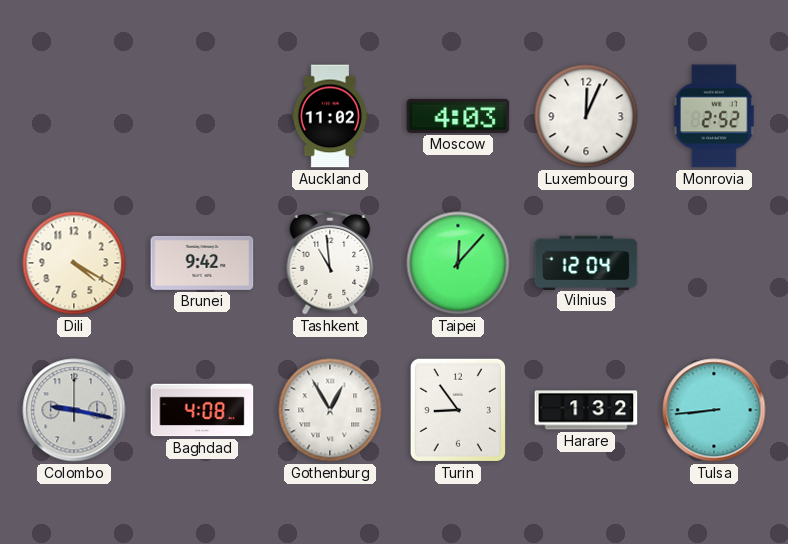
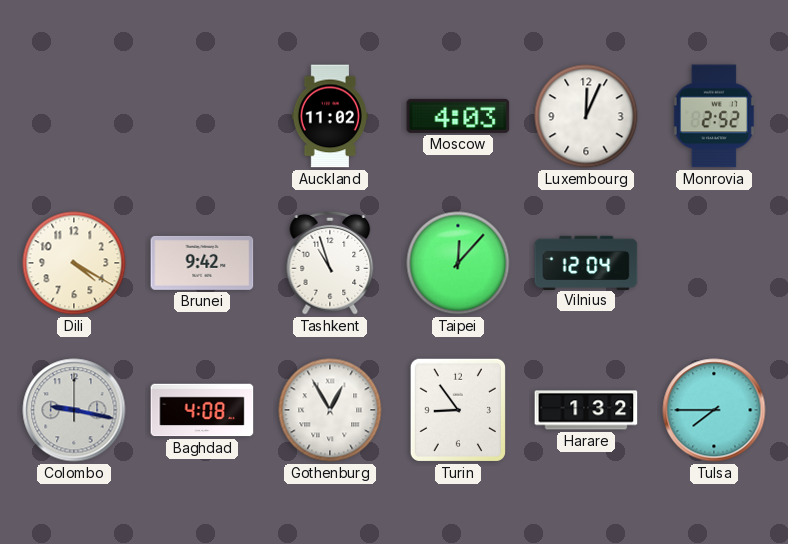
Tashkent: 10:59 -> 10:57 (330, 263)
Tulsa: 8:44 -> 7:45 (714, 410)
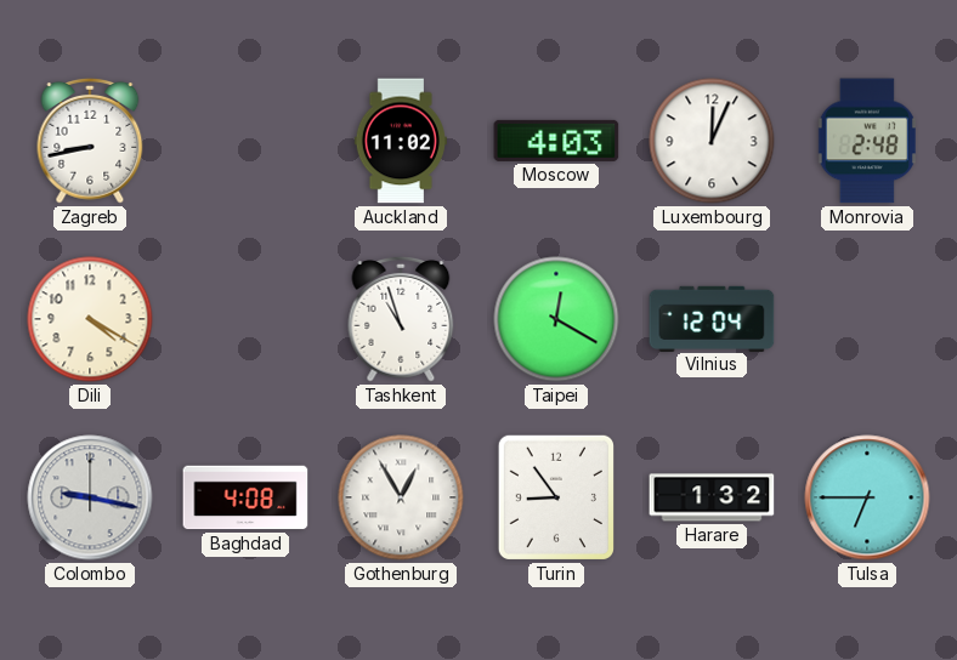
Zagreb: none -> 8:43 (90, 141)
Monrovia: 2:52 -> 2:48 (867, 141)
Brunei: 9:42 -> none (202, 263)
Taipei: 12:07 -> 12:20 (556, 319)
Tulsa: 7:45 -> 6:45 (867, 497)
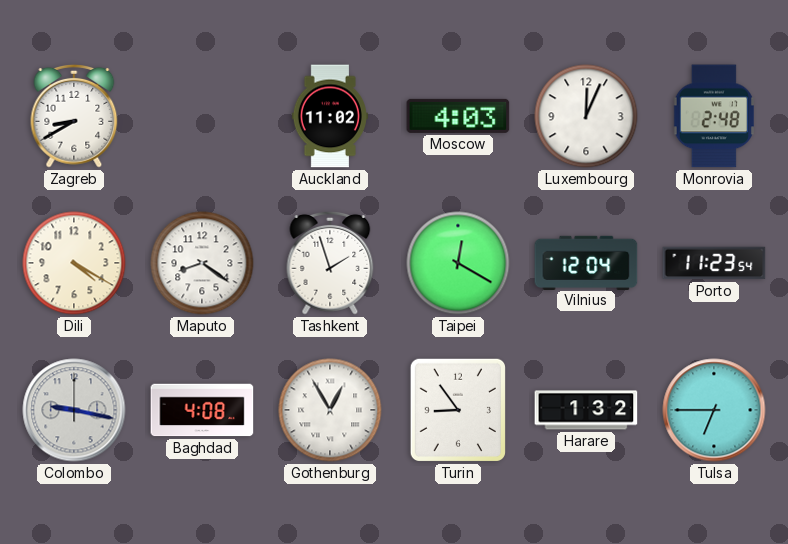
Zagreb: 8:43 -> 8:40 (74, 116)
Maputo: none -> 8:21 (202, 263)
Tashkent: 10:57 -> 1:57 (330, 263)
Porto: none -> 11:23 (714, 263)
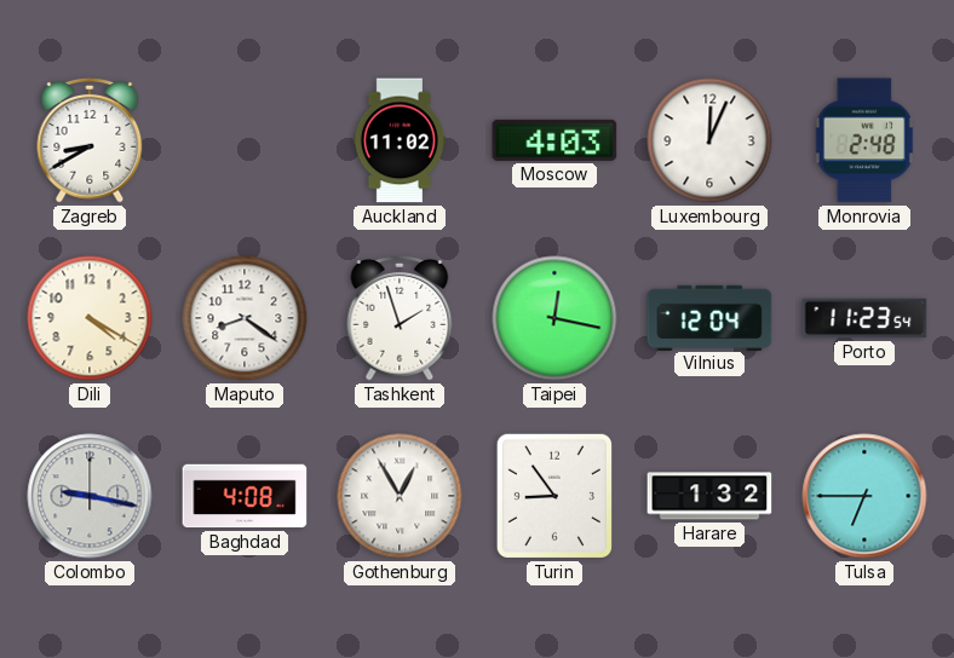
Taipei: 12:20 -> 12:17 (554, 318)
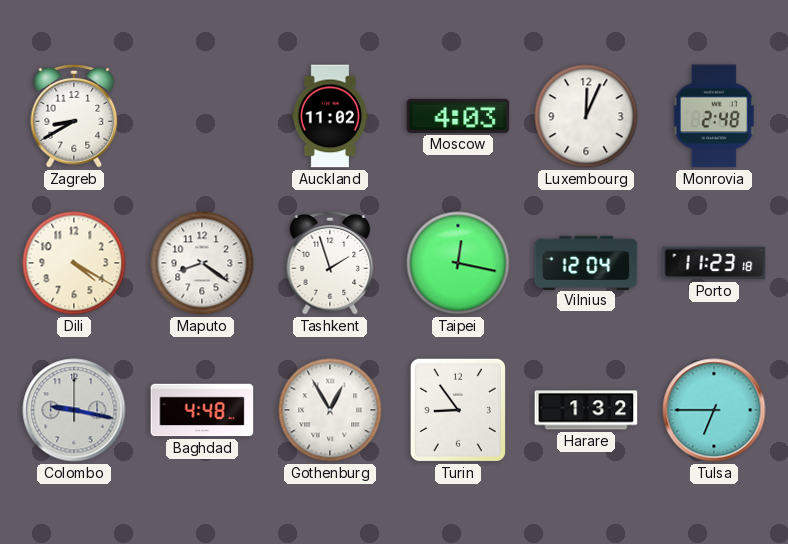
Porto: 11:23:54 -> 11:23:18 (714, 263)
Baghdad: 4:08 -> 4:48 (202, 410)
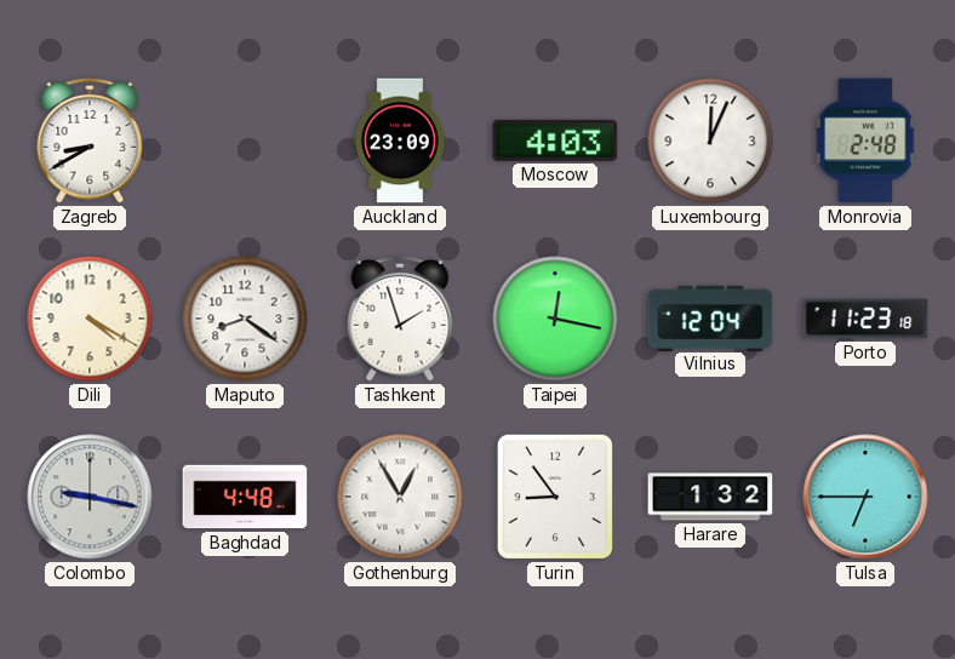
Auckland: 11:02 -> 23:09 (400, 141)
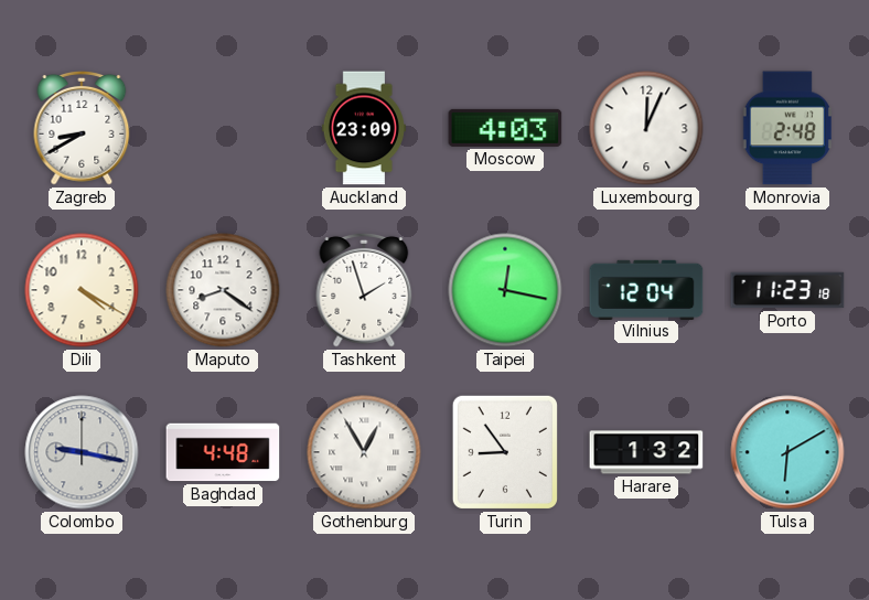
Tulsa: 6:45 -> 6:10 (787, 452)
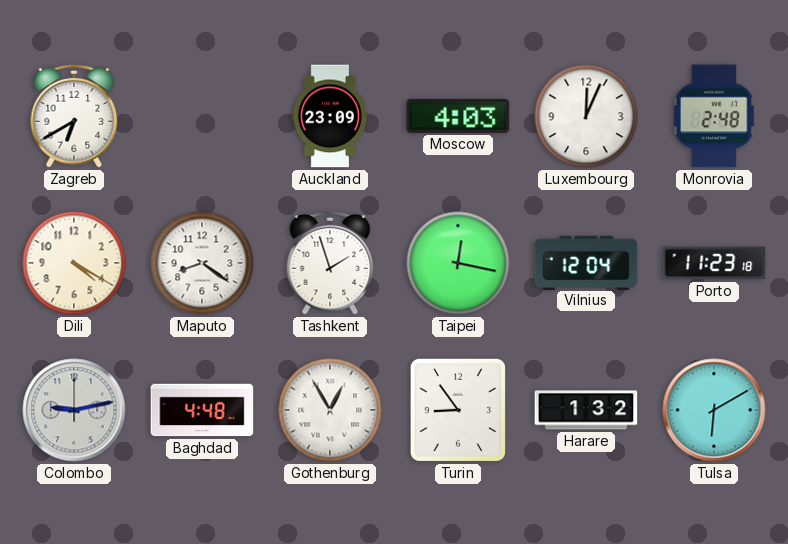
Zagreb: 8:40 -> 6:40 (74, 116)
Colombo: 9:17 -> 9:13 (74, 410)
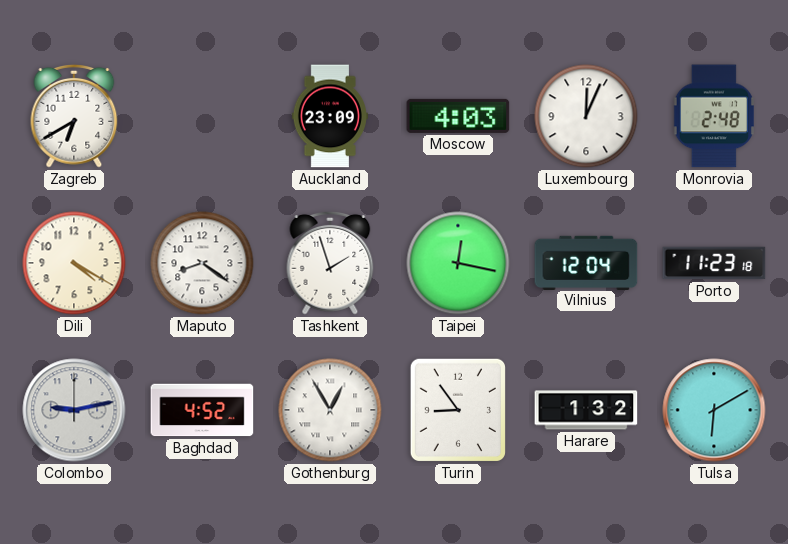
Baghdad: 4:48 -> 4:52 (202, 410)
